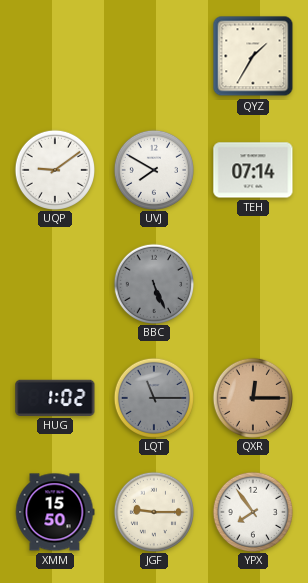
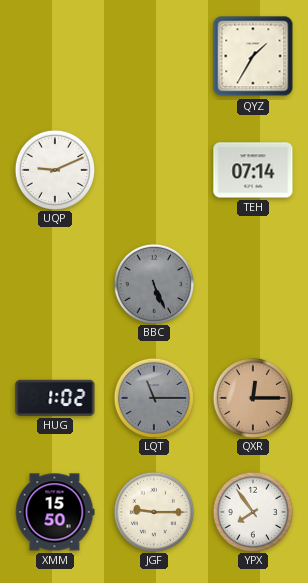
UQP: 9:09 -> 9:11 (54, 169)
UVJ: 7:50 -> none (153, 169)
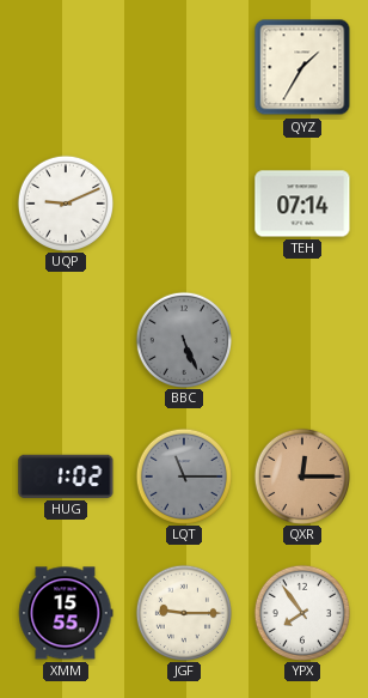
XMM: 15:50 -> 15:55 (66, 613)
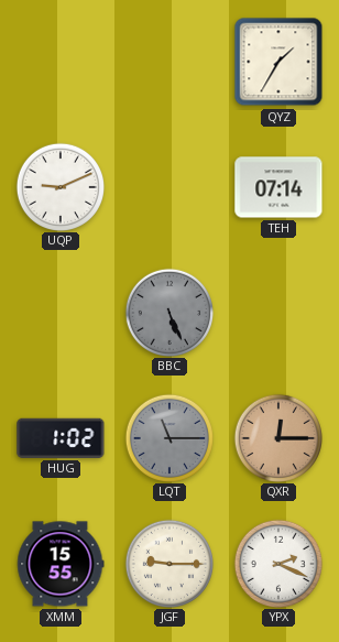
YPX: 7:54 -> 2:19 (277, 563)
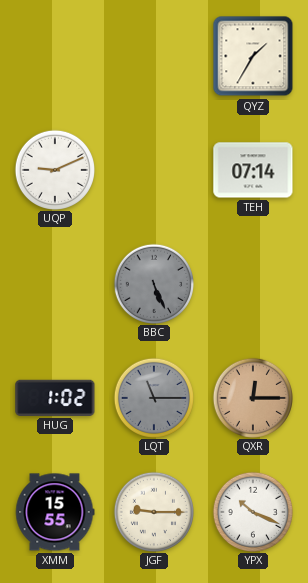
YPX: 2:19 -> 10:19 (252, 511)
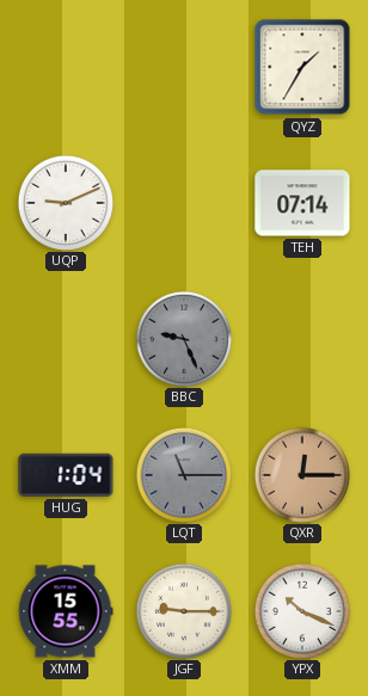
BBC: 5:26 -> 9:26 (183, 338)
HUG: 1:02 -> 1:04 (66, 475)
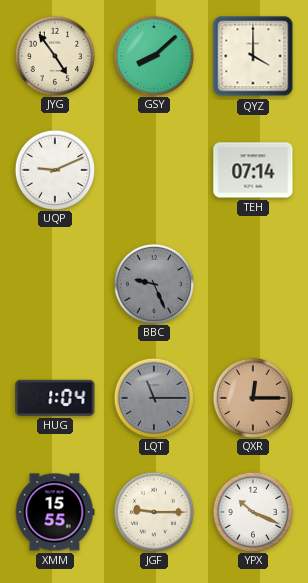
JYG: none -> 4:54 (54, 55)
GSY: none -> 8:08 (153, 55)
QYZ: 1:35 -> 4:00 (253, 56)
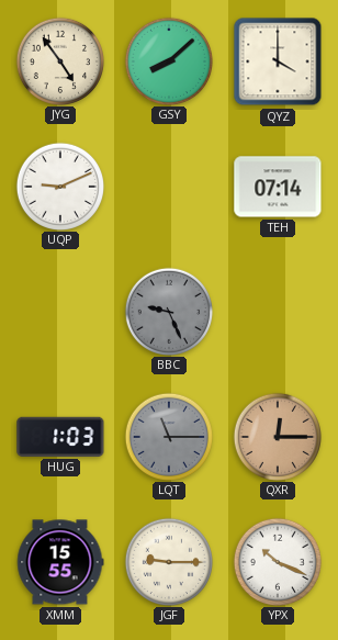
HUG: 1:04 -> 1:03 (60, 437)
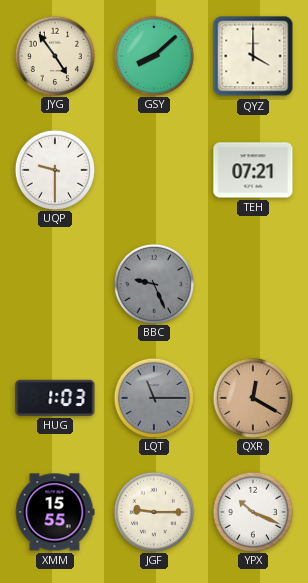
UQP: 9:11 -> 9:30 (54, 169)
TEH: 07:14 -> 07:21 (253, 170)
QXR: 12:15 -> 12:20 (252, 397)
